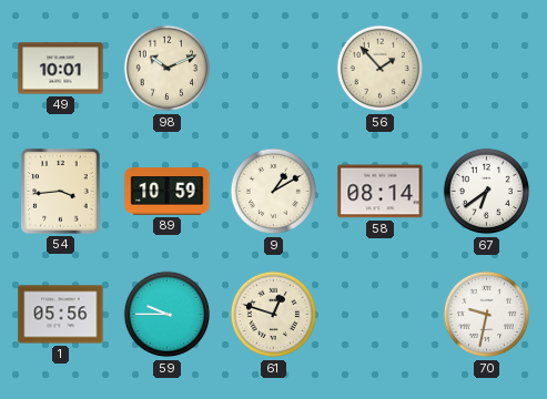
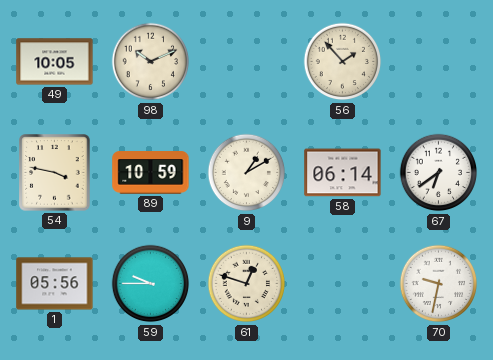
49: 10:01 -> 10:05 (55, 62)
54: 3:44 -> 3:47 (55, 173)
58: 08:14 -> 06:14 (343, 173)
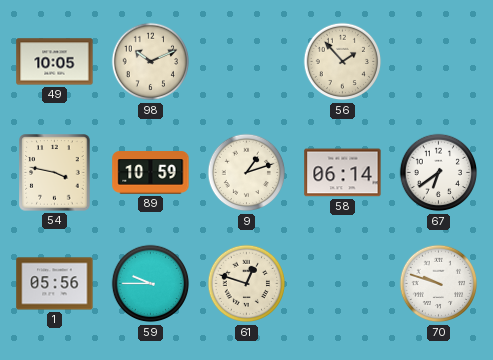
9: 1:10 -> 1:12 (247, 173)
70: 9:32 -> 9:48 (439, 284)
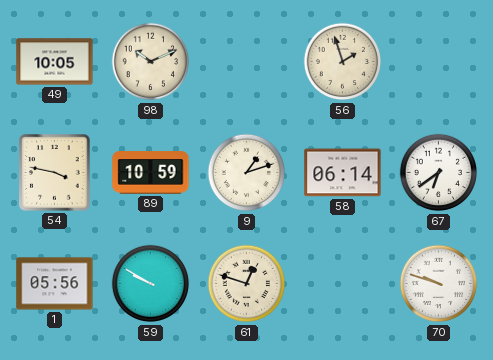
56: 1:53 -> 1:57 (343, 62)
59: 9:45 -> 9:50 (151, 284)
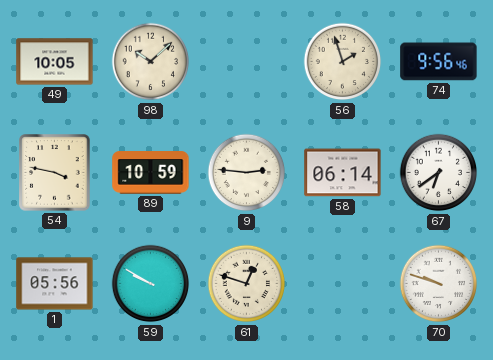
98: 10:11 -> 10:08 (151, 62)
74: none -> 9:56 (439, 62)
9: 1:12 -> 2:46 (247, 173)
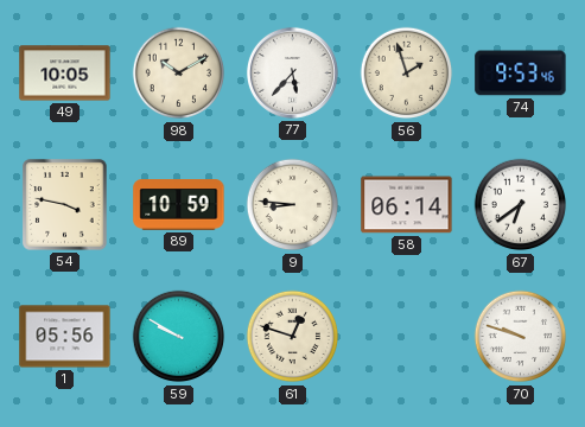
98: 10:08 -> 10:10 (179, 74)
77: none -> 5:37 (292, 72)
74: 9:56 -> 9:53 (521, 74)
9: 2:46 -> 8:46 (293, 205)
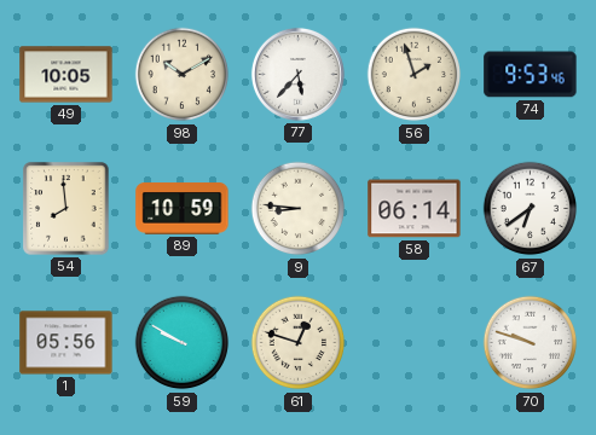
54: 3:47 -> 7:59 (66, 209)
